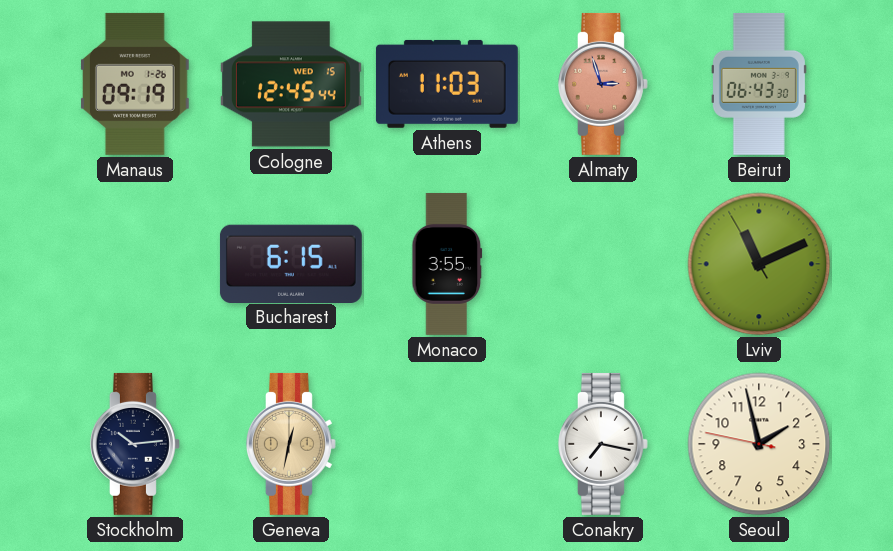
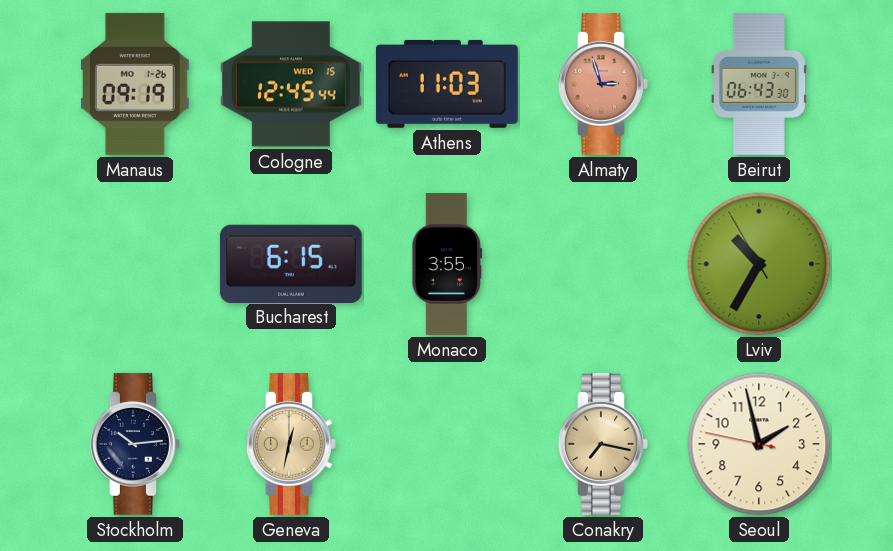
Lviv: 11:10 -> 10:34 (759, 264)
Conakry dial: white -> champagne (603, 444)
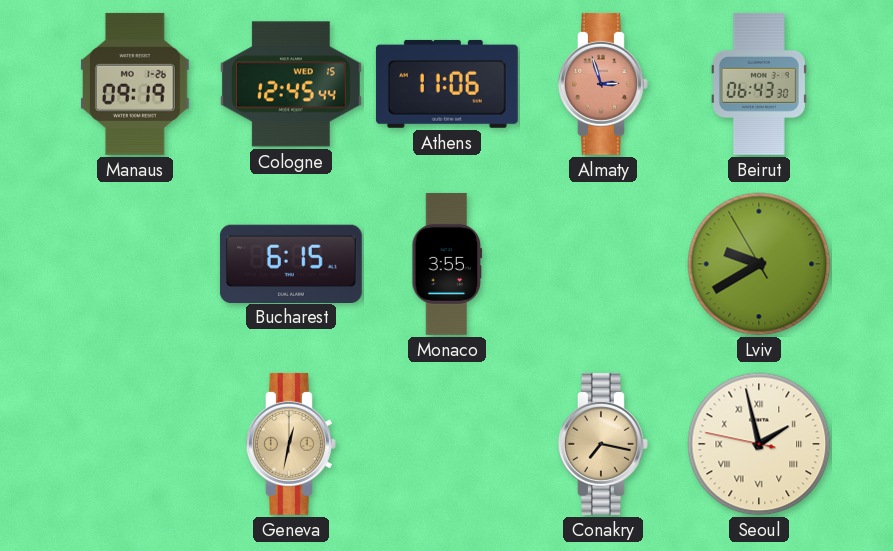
Athens: 11:03 -> 11:06 (447, 84)
Lviv: 10:34 -> 9:39 (759, 264)
Stockholm: 10:14 -> none (135, 444)
Seoul numerals: Arabic -> Roman (759, 444)
